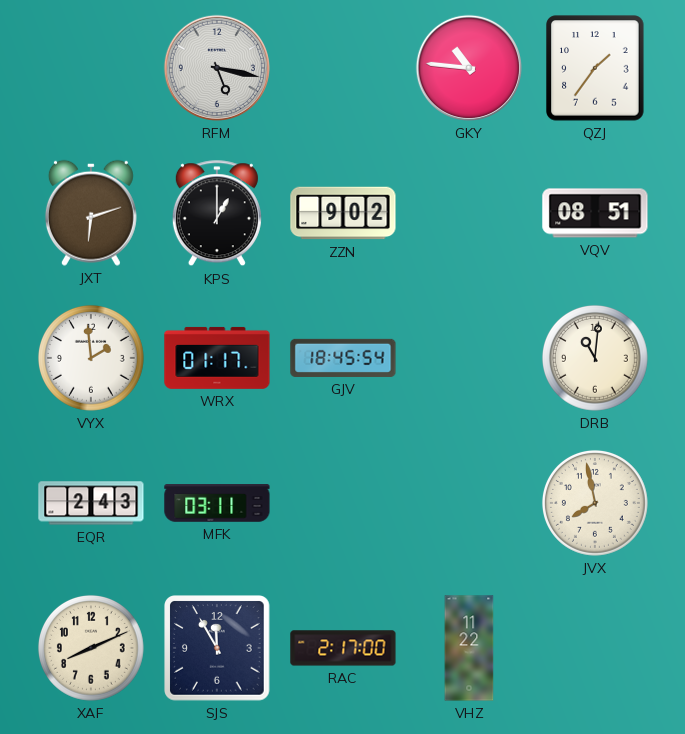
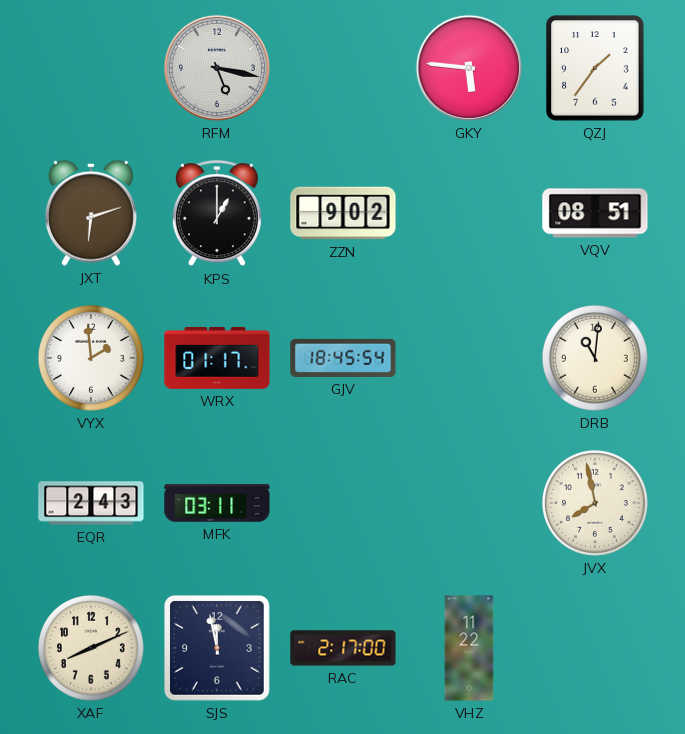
GKY: 10:46 -> 5:46 (469, 68)
SJS: 11:55 -> 11:58 (218, 649)
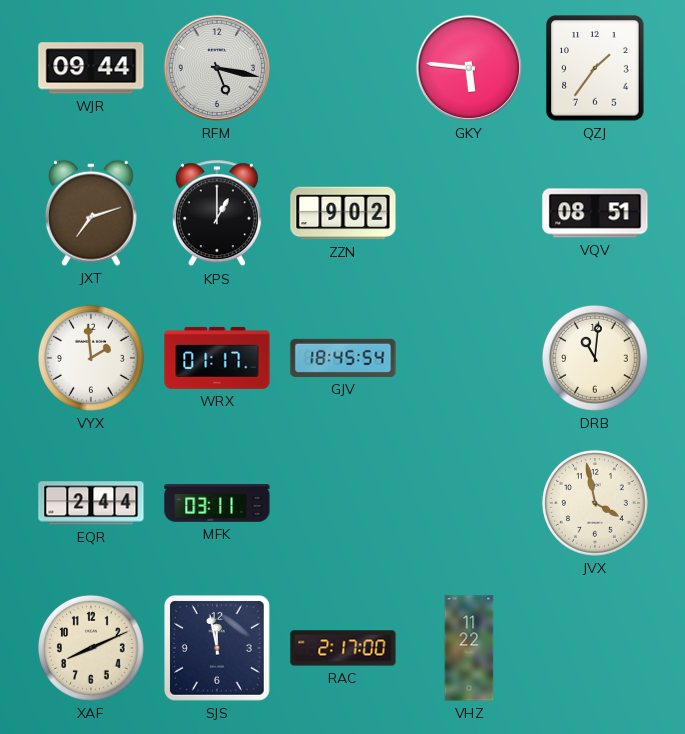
WJR: none -> 09:44 (91, 68)
JXT: 6:12 -> 7:12 (91, 213)
EQR: 2:43 -> 2:44 (91, 503)
JVX: 7:58 -> 3:58 (595, 503)
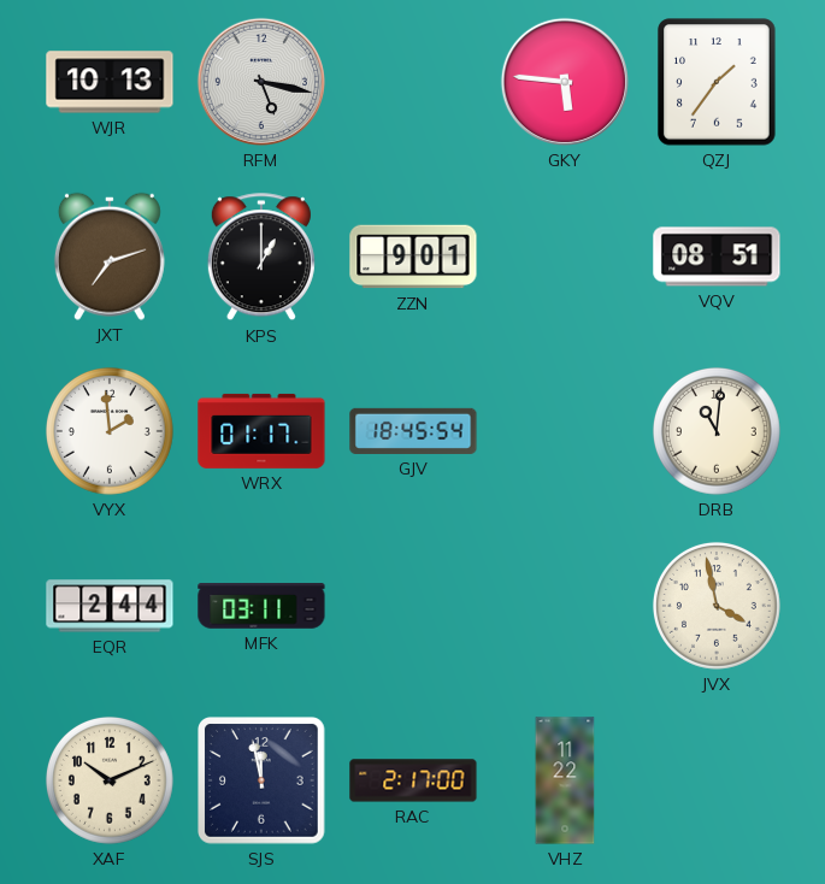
WJR: 09:44 -> 10:13 (110, 82)
ZZN: 9:02 -> 9:01 (413, 257)
XAF: 8:11 -> 10:11 (110, 780)
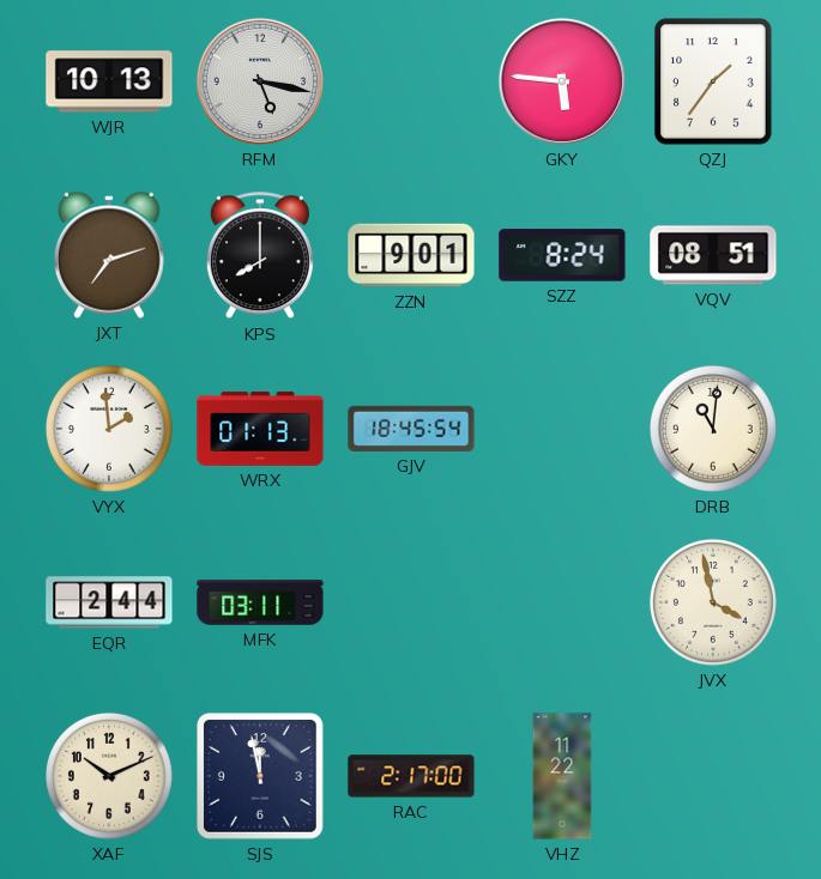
KPS: 1:00 -> 8:00 (260, 256)
SZZ: none -> 8:24 (562, 255)
WRX: 01:17 -> 01:13 (260, 429)
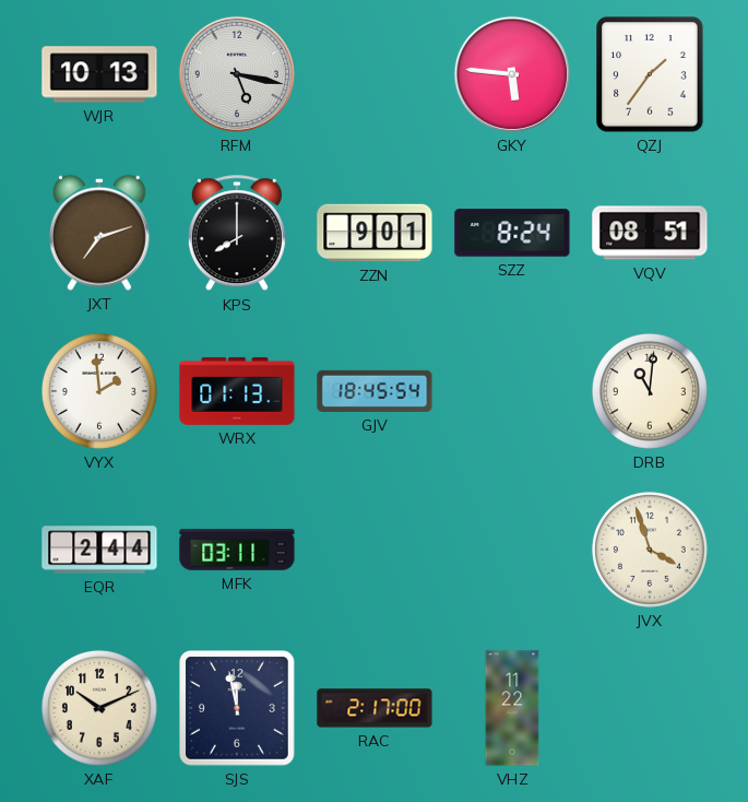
JVX: 3:58 -> 3:57 (650, 550)
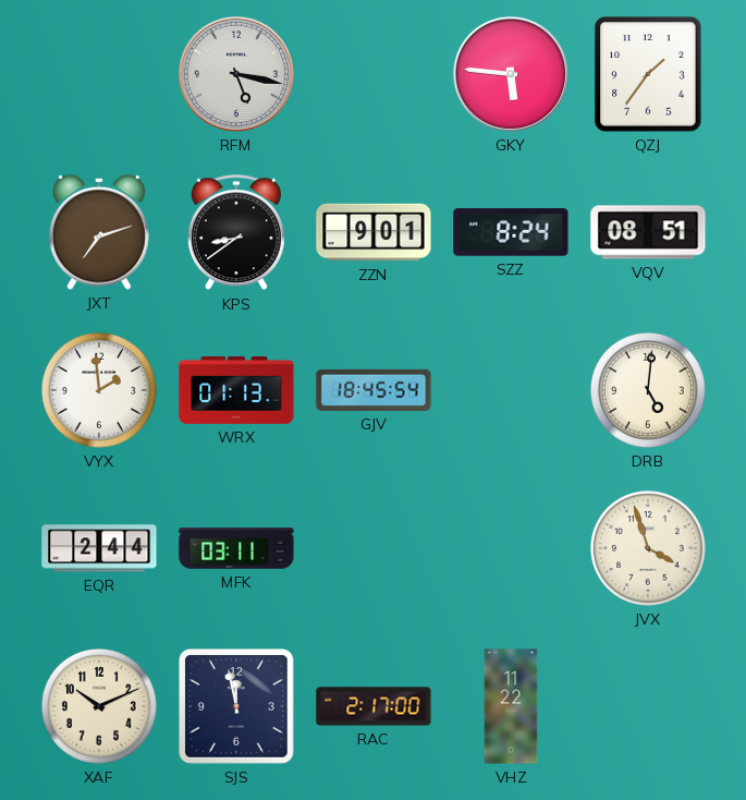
WJR: 10:13 -> none (99, 74)
KPS: 8:00 -> 8:39 (236, 233)
DRB: 11:01 -> 5:01 (648, 390)
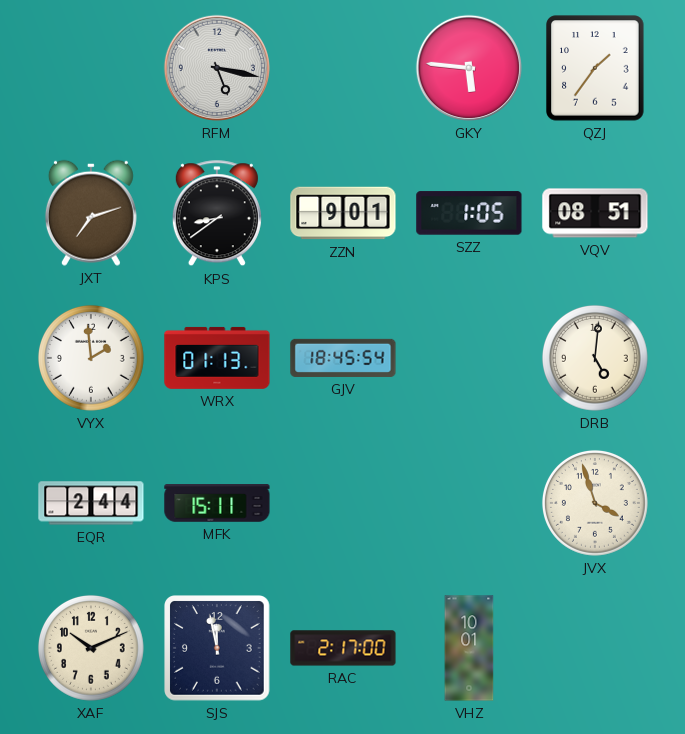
SZZ: 8:24 -> 1:05 (469, 213)
MFK: 03:11 -> 15:11 (217, 503)
VHZ: 11:22 -> 10:01 (469, 648)
